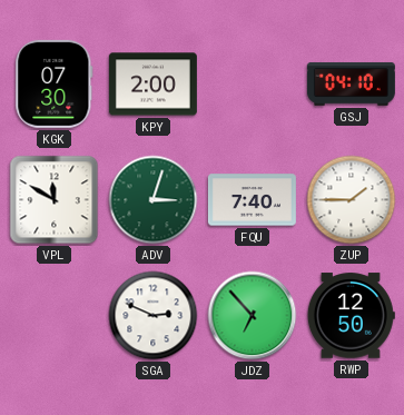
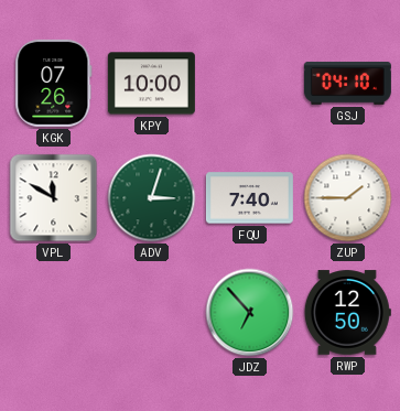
KGK: 07:30 -> 07:26 (54, 83)
KPY: 2:00 -> 10:00 (151, 84)
SGA: 2:49 -> none (154, 316)
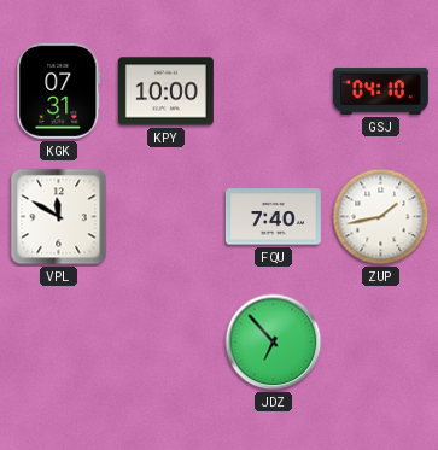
KGK: 07:26 -> 07:31 (59, 90)
ADV: 3:03 -> none (152, 198)
ZUP: 1:45 -> 1:43 (381, 217)
RWP: 12:50 -> none (347, 313)
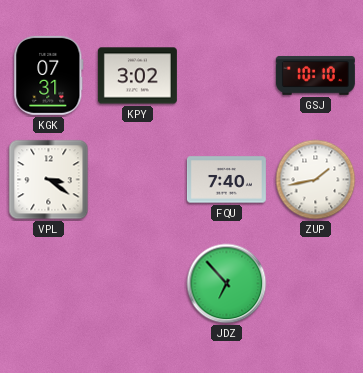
KPY: 10:00 -> 3:02 (137, 76)
GSJ: 04:10 -> 10:10 (315, 75)
VPL: 11:50 -> 3:21 (49, 180)
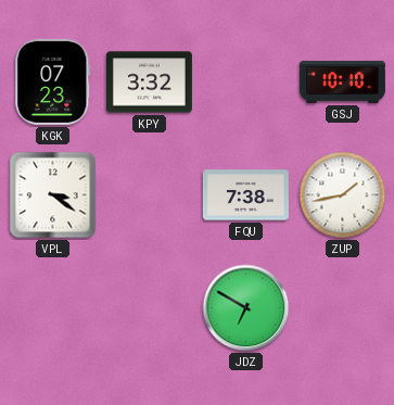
KGK: 07:31 -> 07:23 (53, 81)
KPY: 3:02 -> 3:32 (149, 83)
FQU: 7:40 -> 7:38 (245, 195)
JDZ: 6:53 -> 6:50 (246, 308)
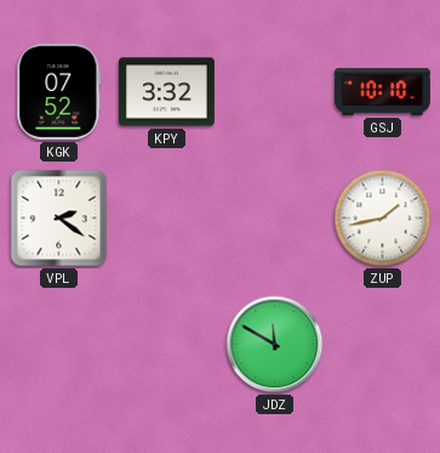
KGK: 07:23 -> 07:52 (59, 91)
VPL: 3:21 -> 2:21 (59, 219)
FQU: 7:38 -> none (245, 195)
JDZ: 6:50 -> 11:50 (275, 345)
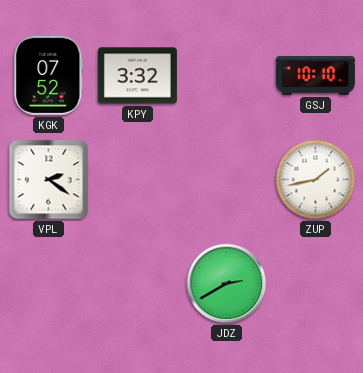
JDZ: 11:50 -> 2:40 (227, 284)
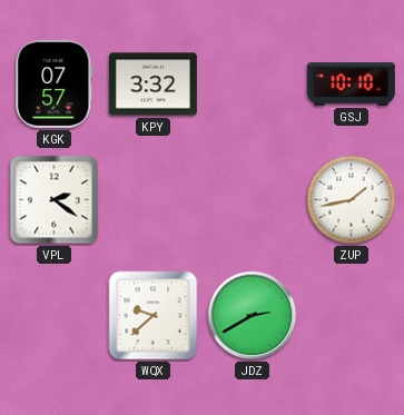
KGK: 07:52 -> 07:57 (55, 83)
WQX: none -> 9:38 (154, 316)
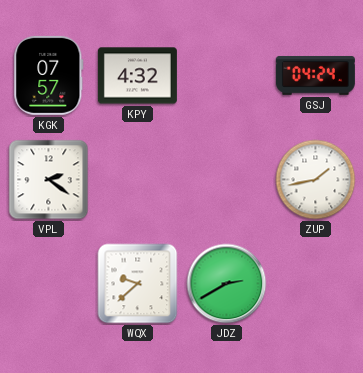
KPY: 3:32 -> 4:32 (137, 76)
GSJ: 10:10 -> 04:24 (315, 75)
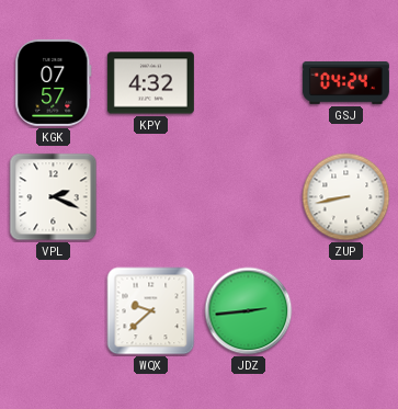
VPL: 2:21 -> 2:19 (54, 197)
ZUP: 1:43 -> 8:43 (346, 197)
JDZ: 2:40 -> 2:44 (249, 311)
